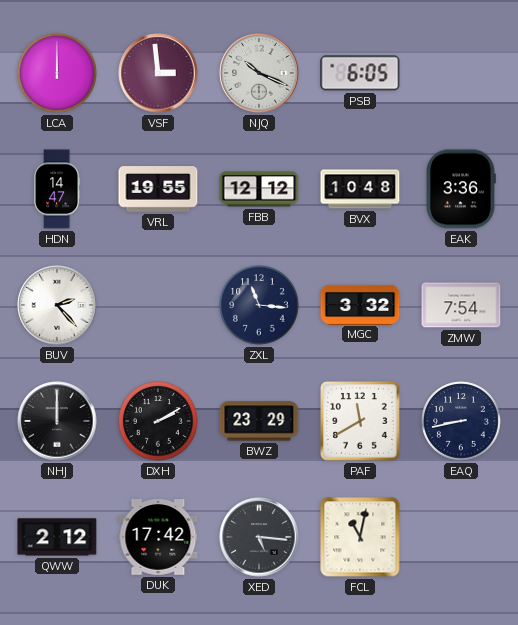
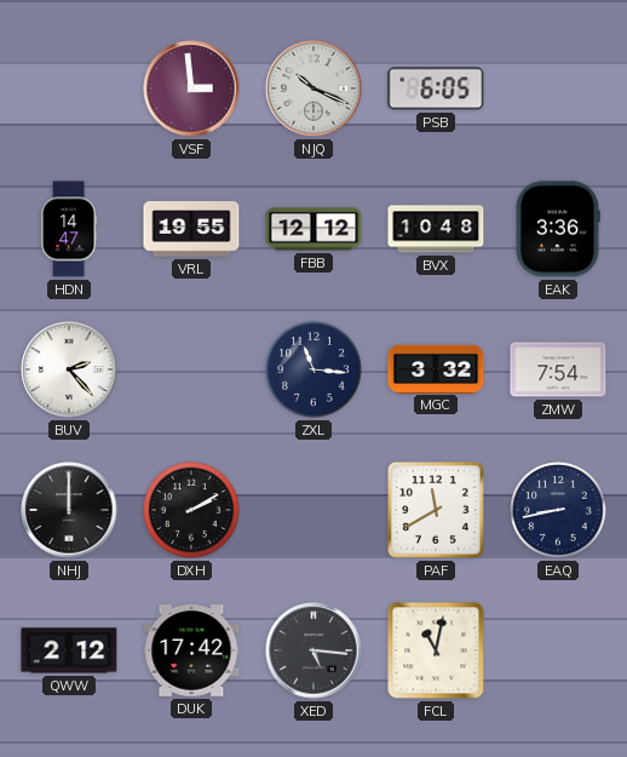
LCA: 12:00 -> none (57, 73)
BWZ: 23:29 -> none (259, 421)
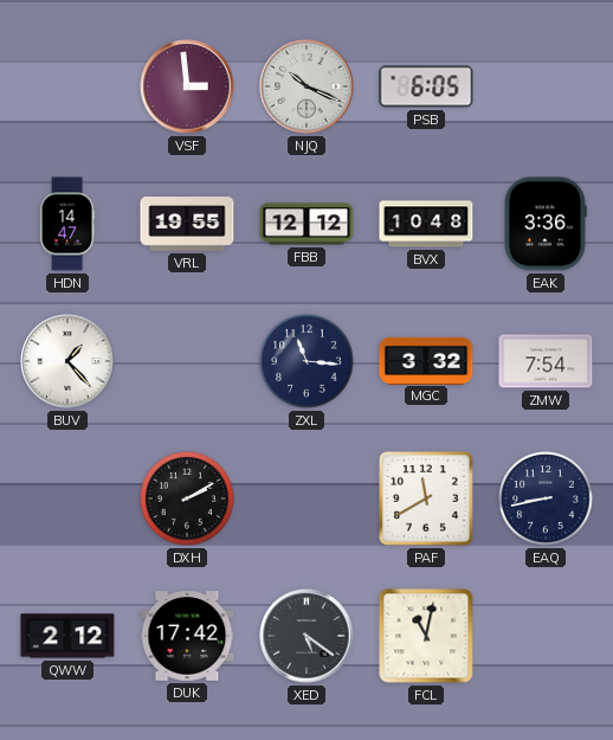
BUV: 2:23 -> 1:23 (67, 361)
NHJ: 12:00 -> none (69, 510)
XED: 5:16 -> 5:21 (306, 636)
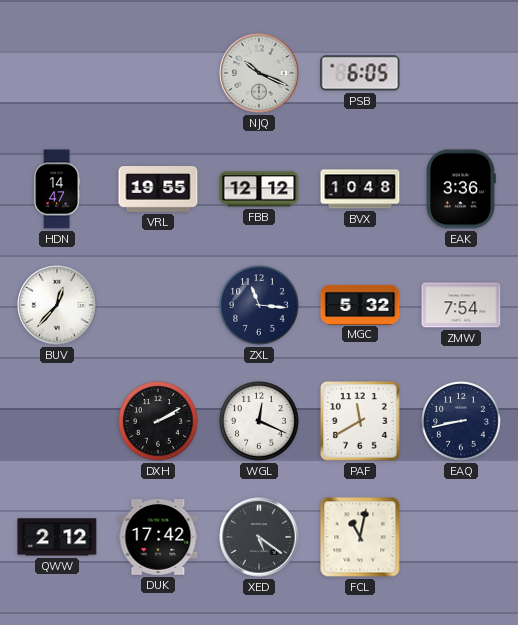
VSF: 2:59 -> none (187, 86)
BUV: 1:23 -> 12:37 (57, 305)
MGC: 3:32 -> 5:32 (360, 304)
WGL: none -> 12:19 (259, 421)
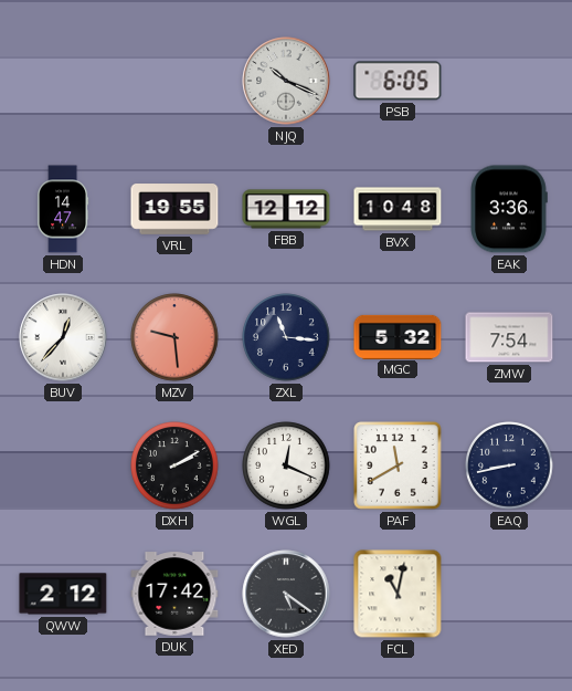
MZV: none -> 9:29 (174, 337)
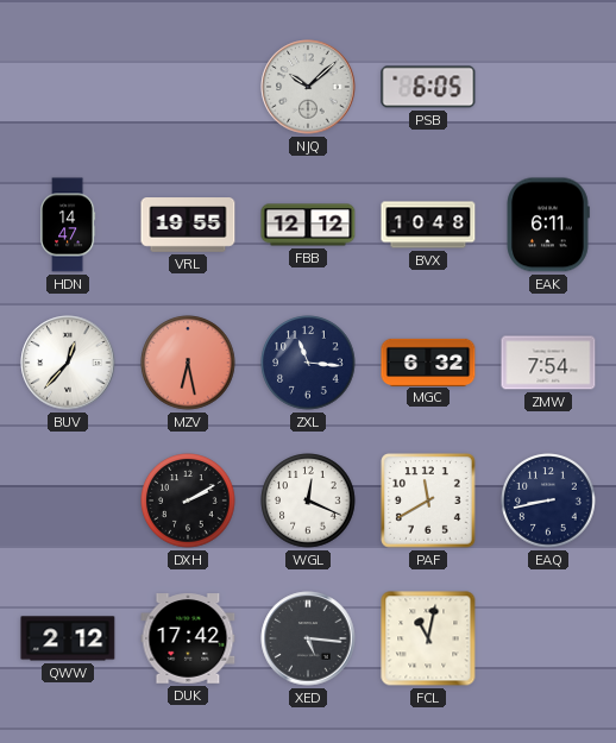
NJQ: 10:19 -> 10:08 (308, 87)
EAK: 3:36 -> 6:11 (548, 225)
MZV: 9:29 -> 6:28 (188, 363)
MGC: 5:32 -> 6:32 (428, 361)
XED: 5:21 -> 5:16 (308, 638)
